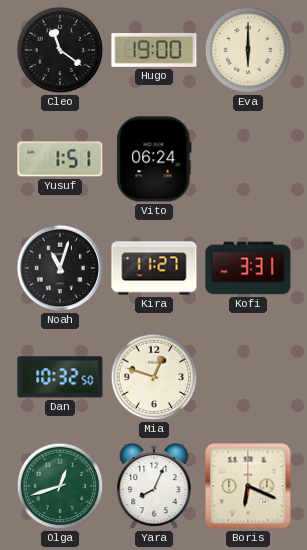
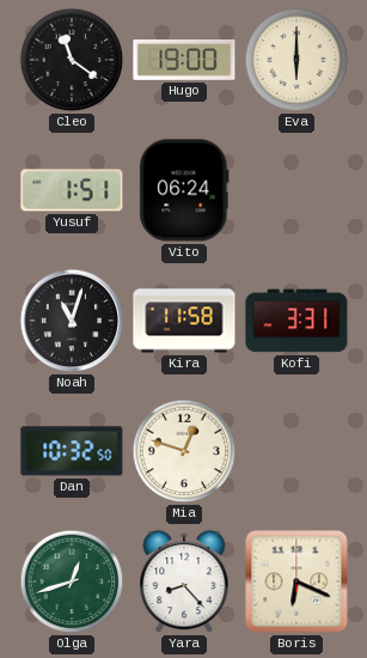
Kira: 11:27 -> 11:58 (184, 321)
Yara: 8:04 -> 8:23 (184, 581)
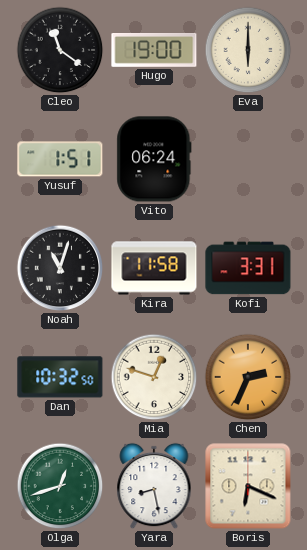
Chen: none -> 2:34 (248, 377)
Yara: 8:23 -> 8:28 (154, 486)
